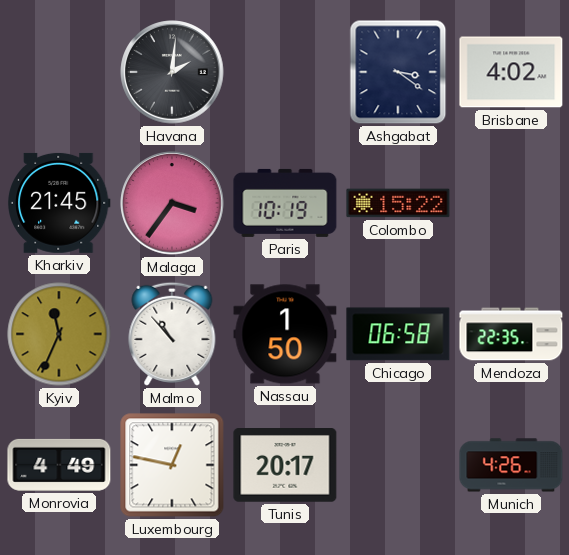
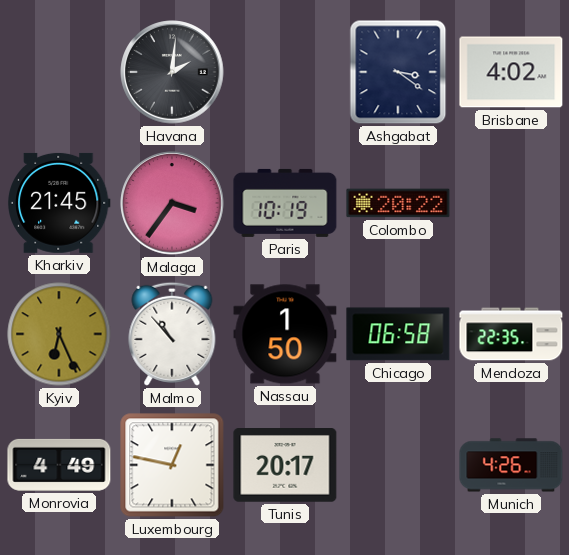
Colombo: 15:22 -> 20:22 (398, 203)
Kyiv: 11:34 -> 6:26 (59, 334)
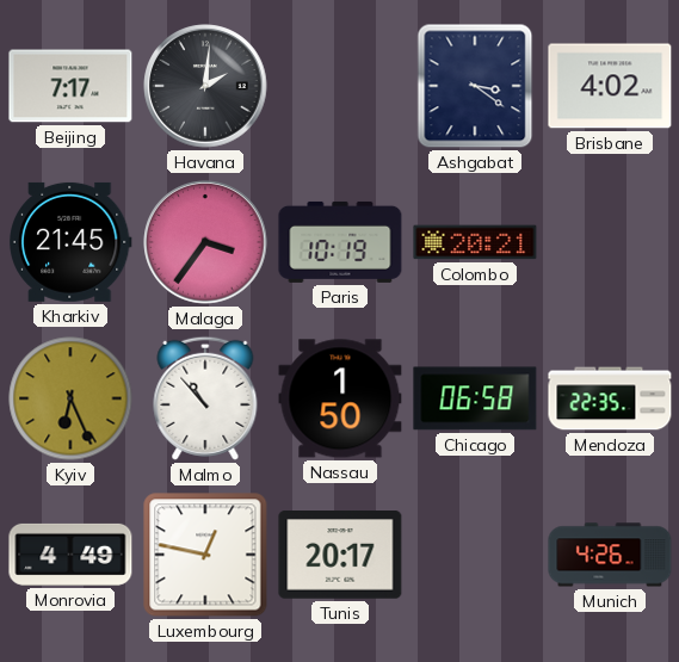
Beijing: none -> 7:17 (70, 86)
Colombo: 20:22 -> 20:21 (475, 242)
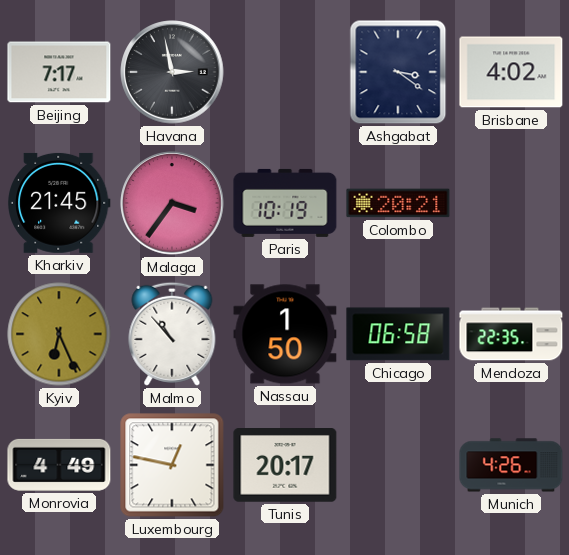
Havana: 2:01 -> 2:58 (172, 72)
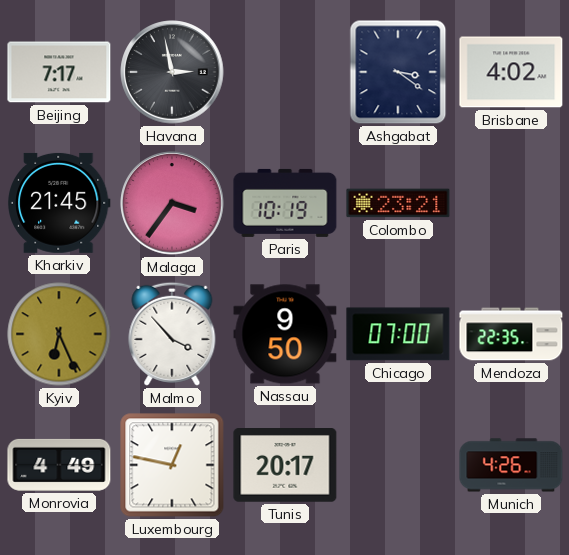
Colombo: 20:21 -> 23:21 (398, 203)
Malmo: 10:53 -> 3:53 (172, 334)
Nassau: 1:50 -> 9:50 (285, 334)
Chicago: 06:58 -> 07:00 (398, 334)
